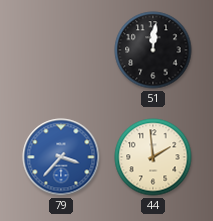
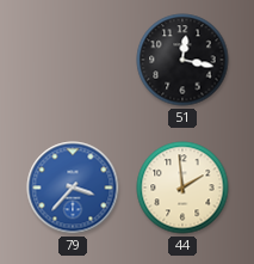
51: 12:01 -> 12:17 (182, 60)
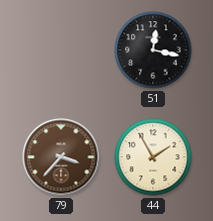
79 dial: blue -> brown (61, 157)
44: 1:59 -> 1:55 (153, 157)
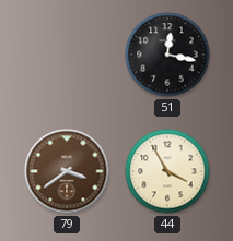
79: 3:37 -> 3:39 (67, 171)
44: 1:55 -> 3:55 (167, 171)
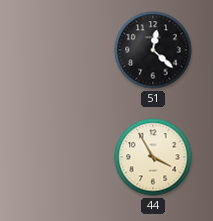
51: 12:17 -> 12:22 (153, 50)
79: 3:39 -> none (67, 171)
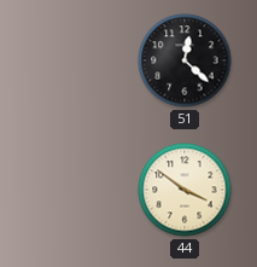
44: 3:55 -> 3:51 (185, 190)
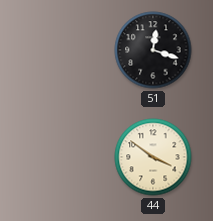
51: 12:22 -> 12:18 (153, 50)
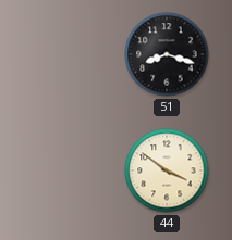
51: 12:18 -> 8:18 (167, 54)
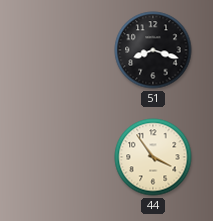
44: 3:51 -> 3:54 (153, 157)
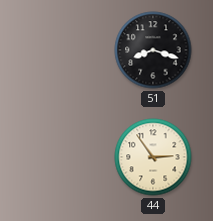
44: 3:54 -> 2:54 (153, 157)
